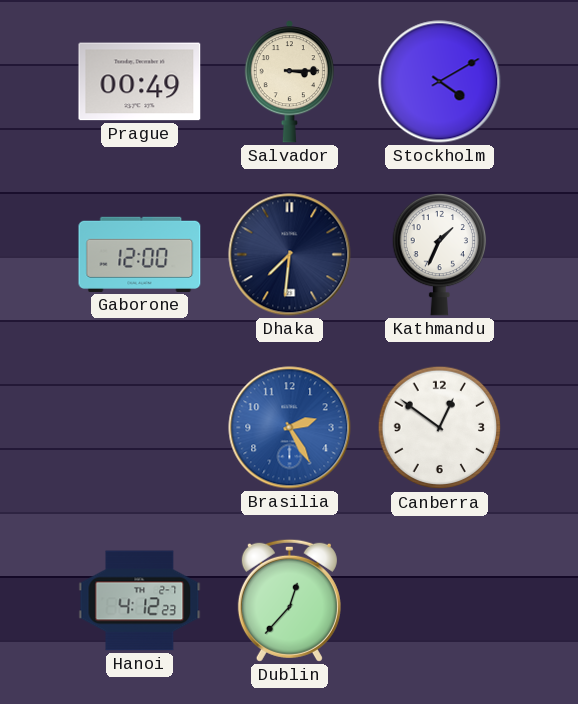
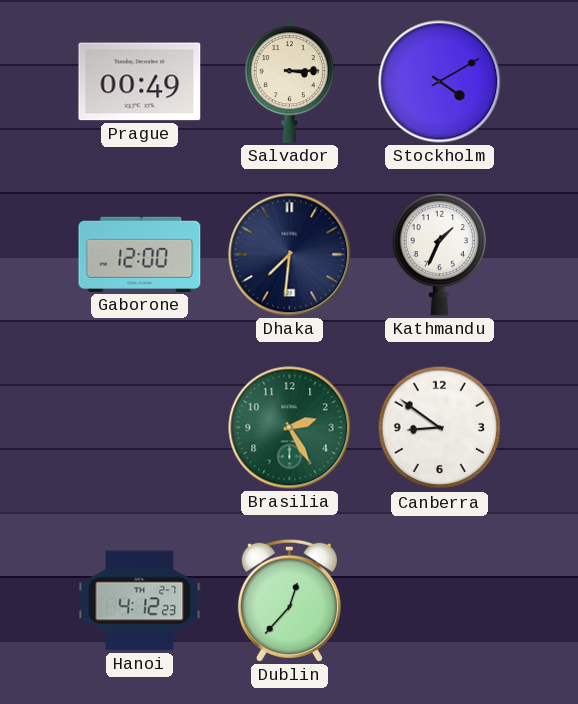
Brasilia dial: blue -> green (290, 428)
Canberra: 12:51 -> 8:51 (440, 428)
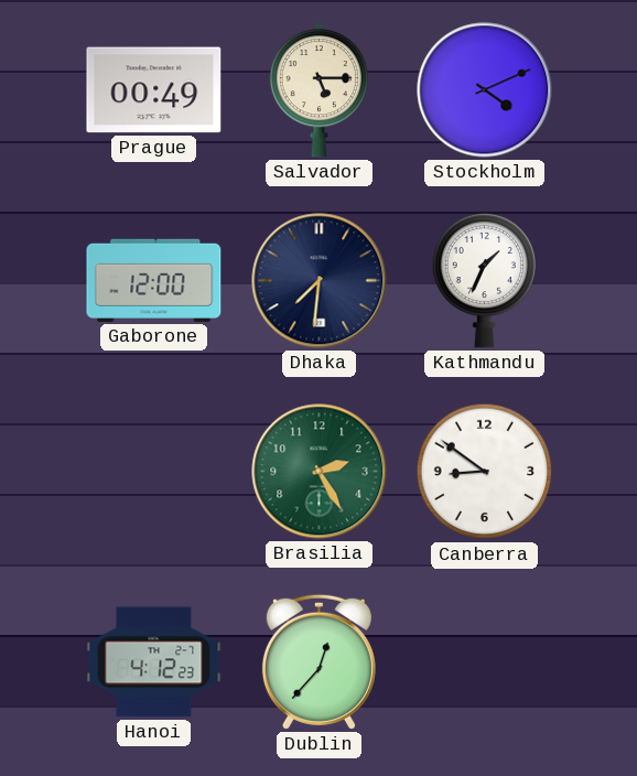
Salvador: 3:15 -> 5:15 (318, 90)
Stockholm: 4:10 -> 4:11 (485, 90)
